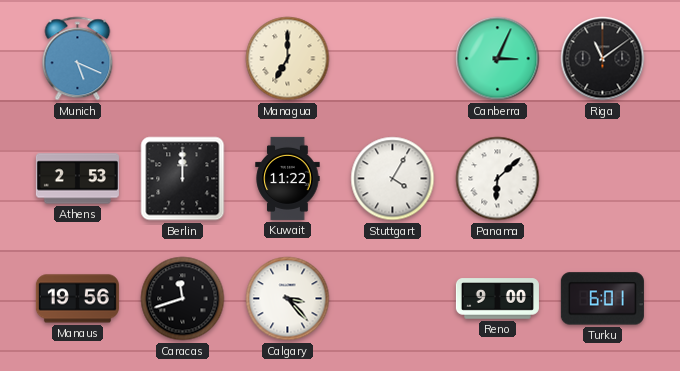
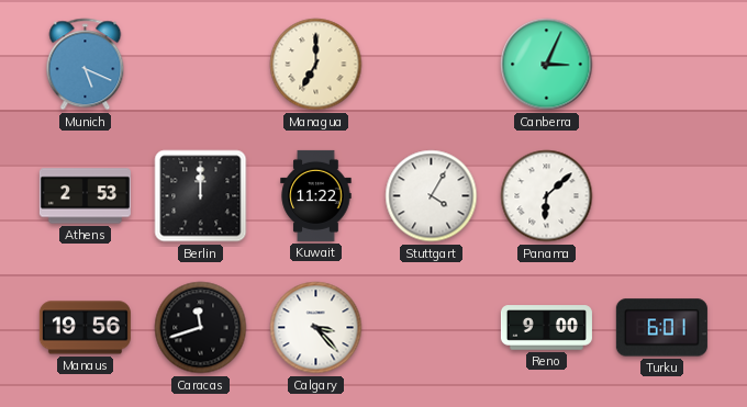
Riga: 11:09 -> none (603, 59)
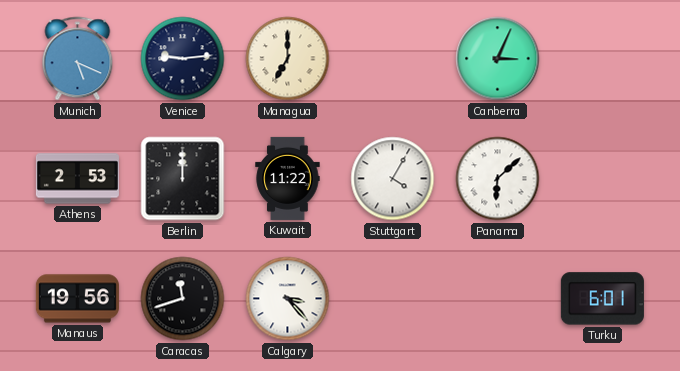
Venice: none -> 9:14 (183, 59)
Reno: 9:00 -> none (546, 328)
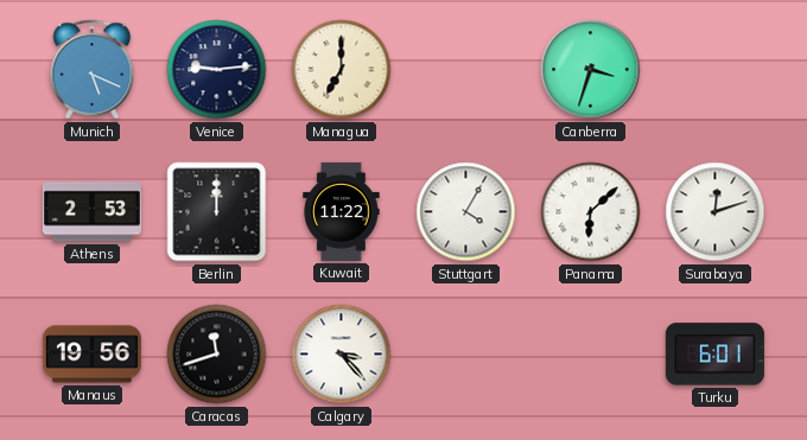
Canberra: 3:04 -> 3:33 (591, 70)
Surabaya: none -> 12:12 (716, 212)
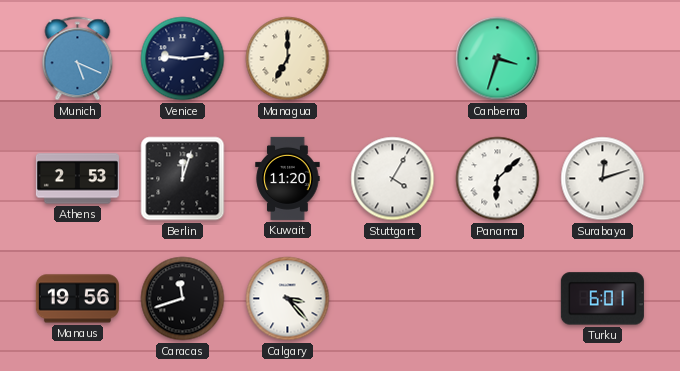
Berlin: 12:00 -> 12:03 (183, 179)
Kuwait: 11:22 -> 11:20 (288, 178)
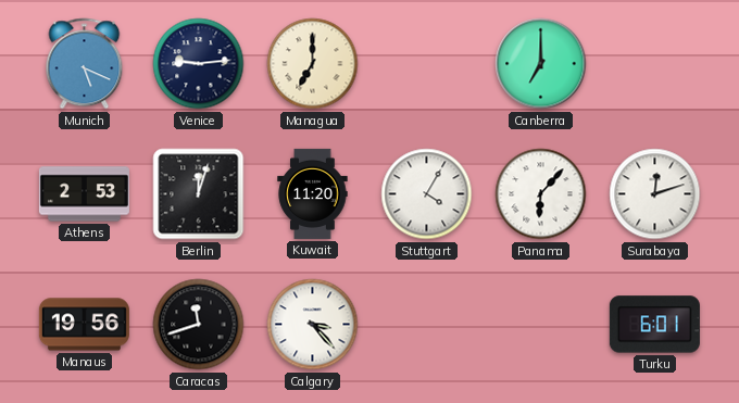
Canberra: 3:33 -> 7:00 (541, 64)
Panama: 6:08 -> 6:07 (541, 194)
